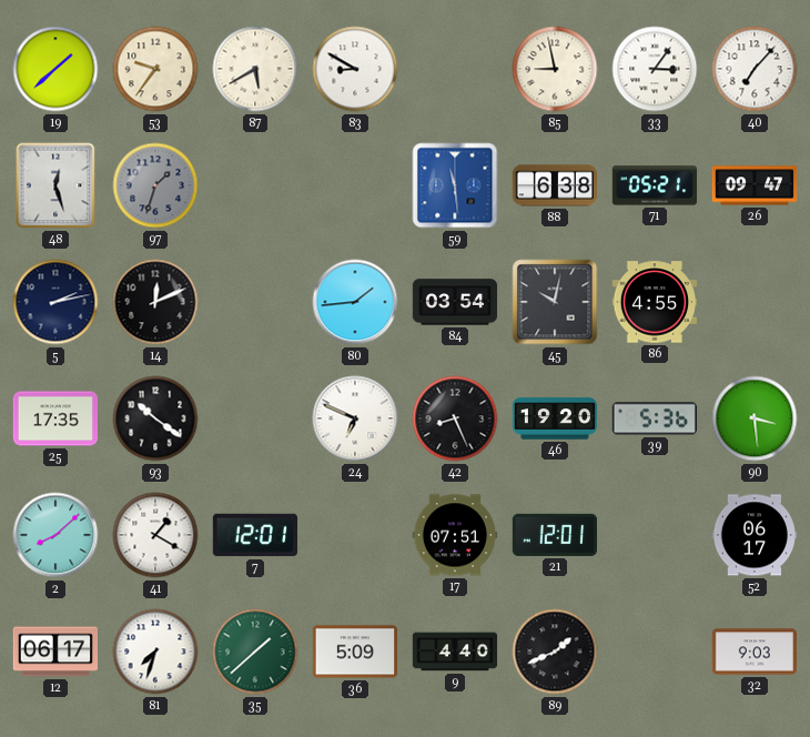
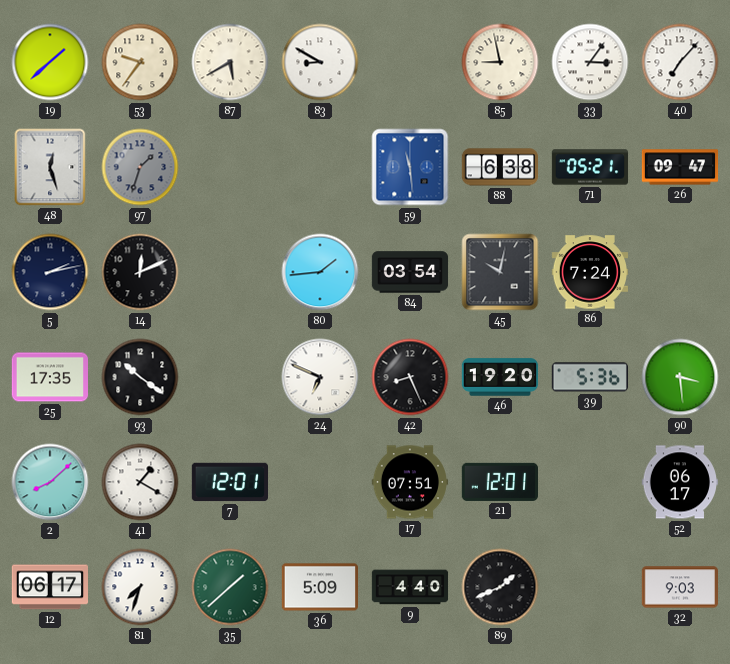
86: 4:55 -> 7:24 (589, 272)
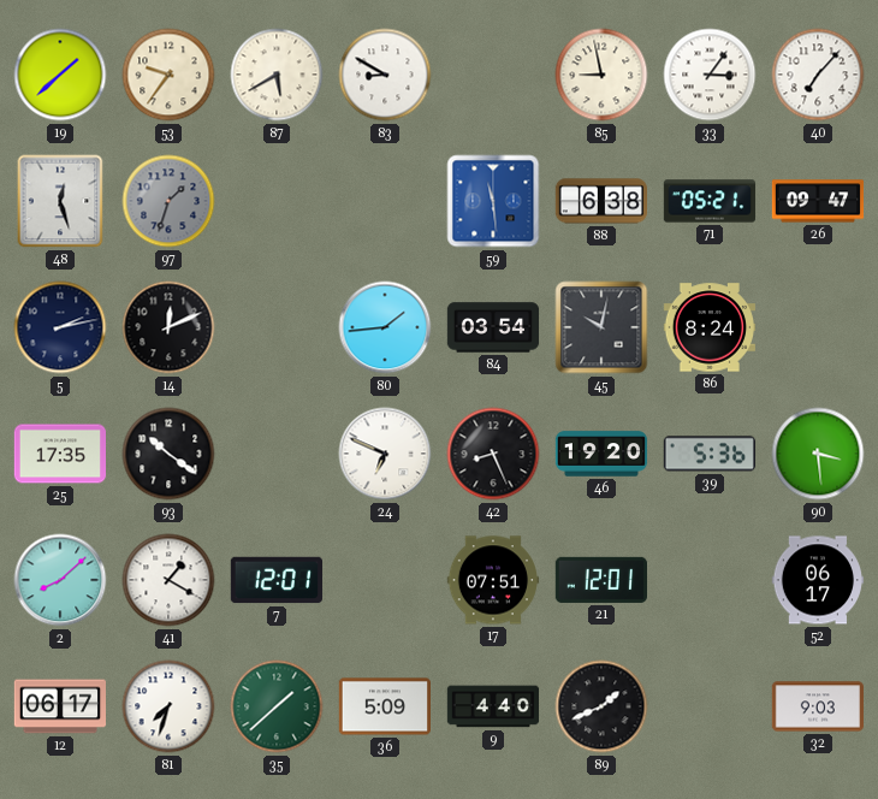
86: 7:24 -> 8:24 (708, 327)
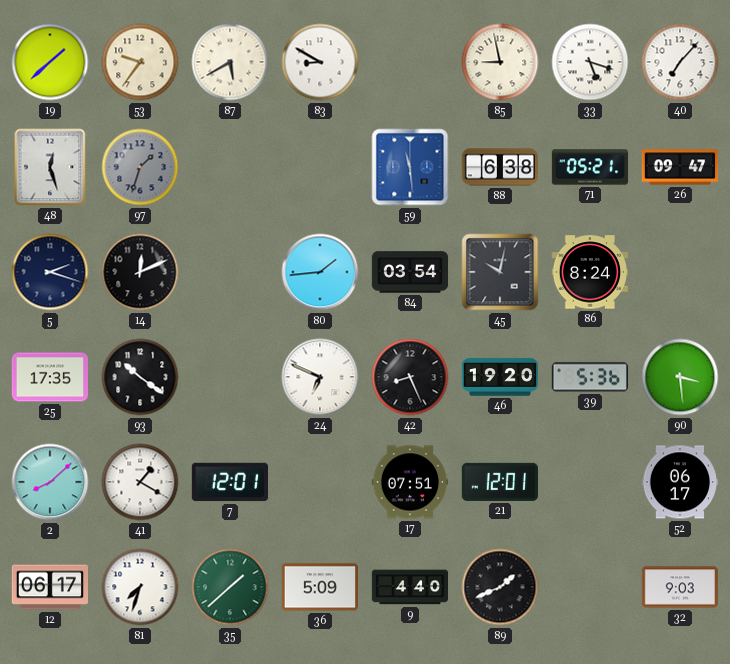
33: 3:06 -> 5:18 (590, 62)
5: 2:13 -> 2:18 (50, 272)
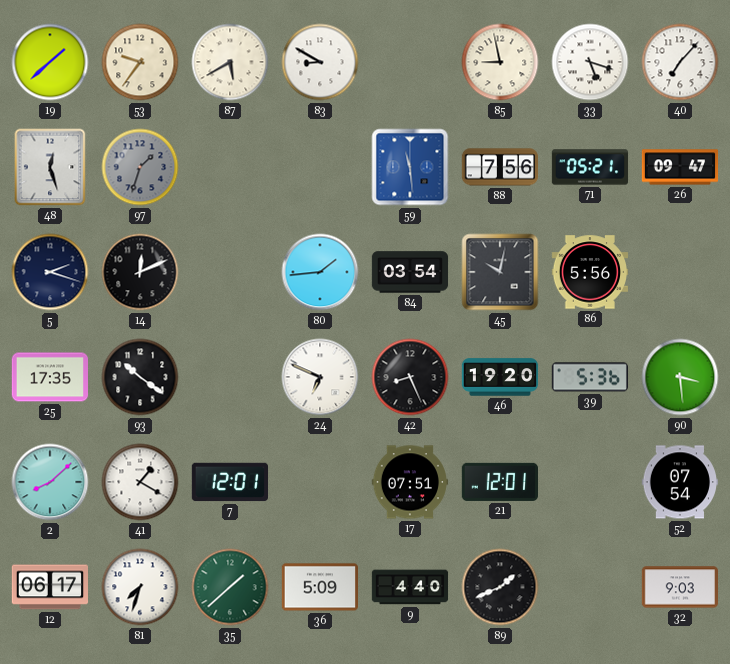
88: 6:38 -> 7:56 (499, 167)
86: 8:24 -> 5:56 (589, 272)
52: 06:17 -> 07:54 (679, 482)
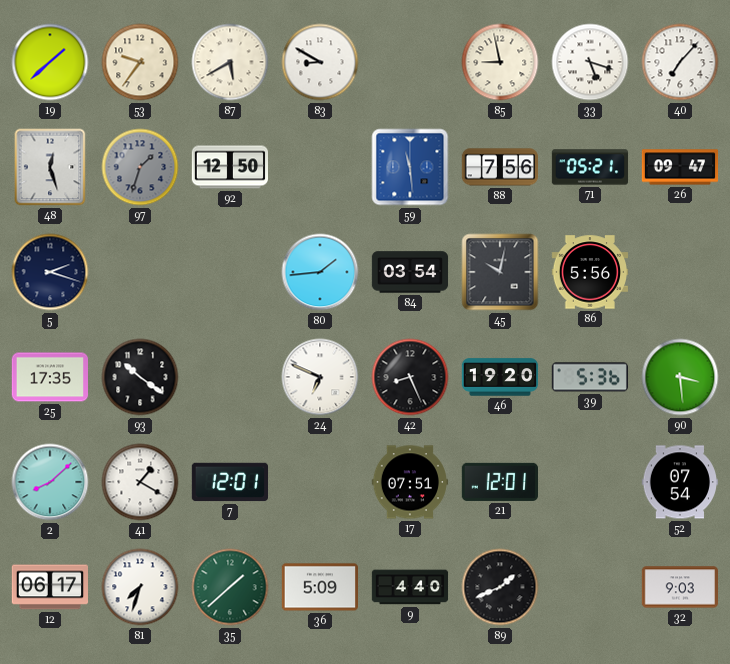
92: none -> 12:50 (229, 167)
14: 12:11 -> none (140, 272)
